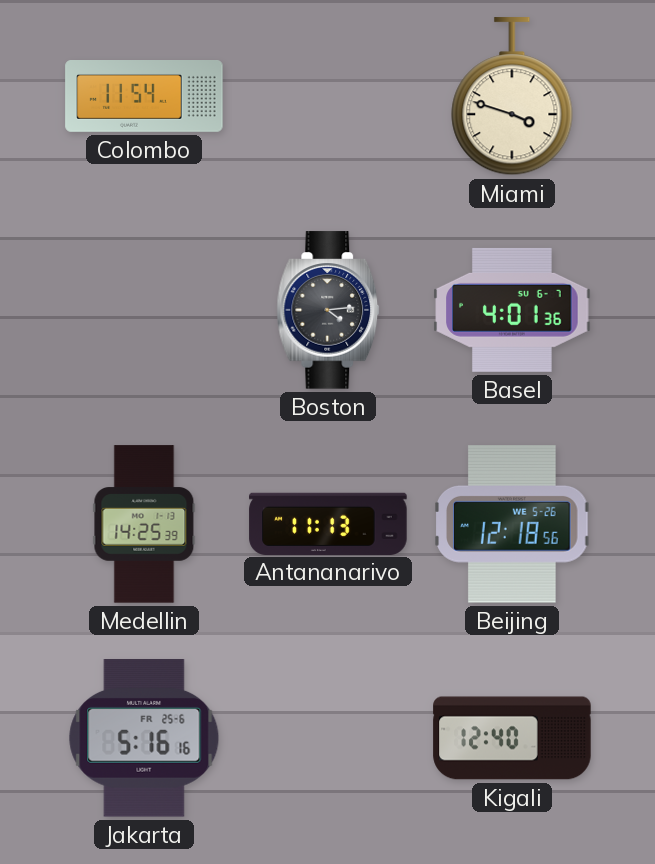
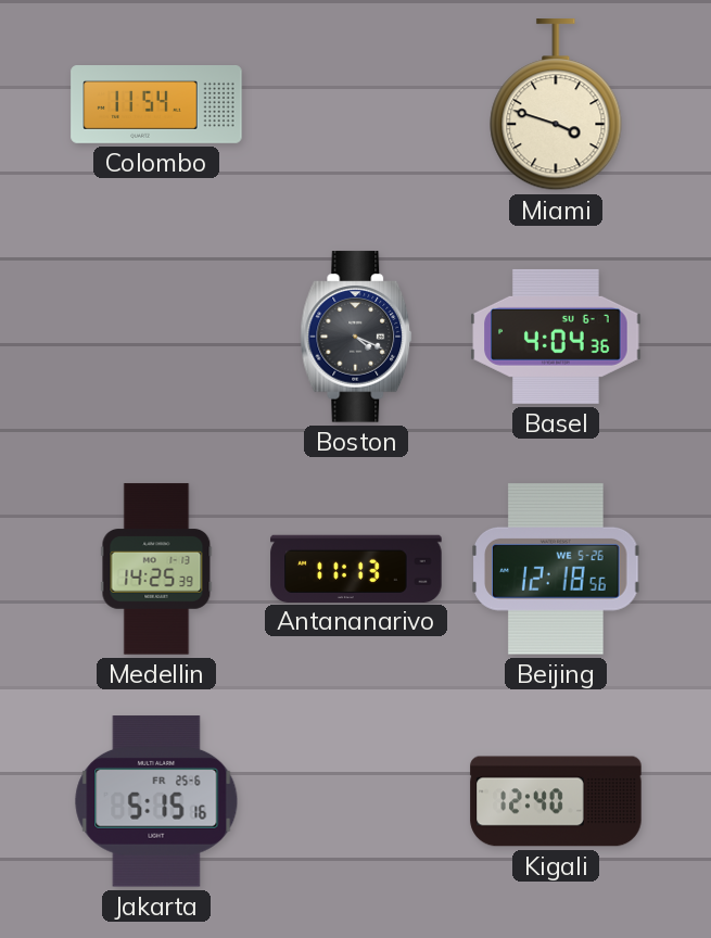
Boston: 4:14 -> 4:19 (356, 337)
Basel: 4:01 -> 4:04 (556, 337)
Jakarta: 5:16 -> 5:15 (156, 801)
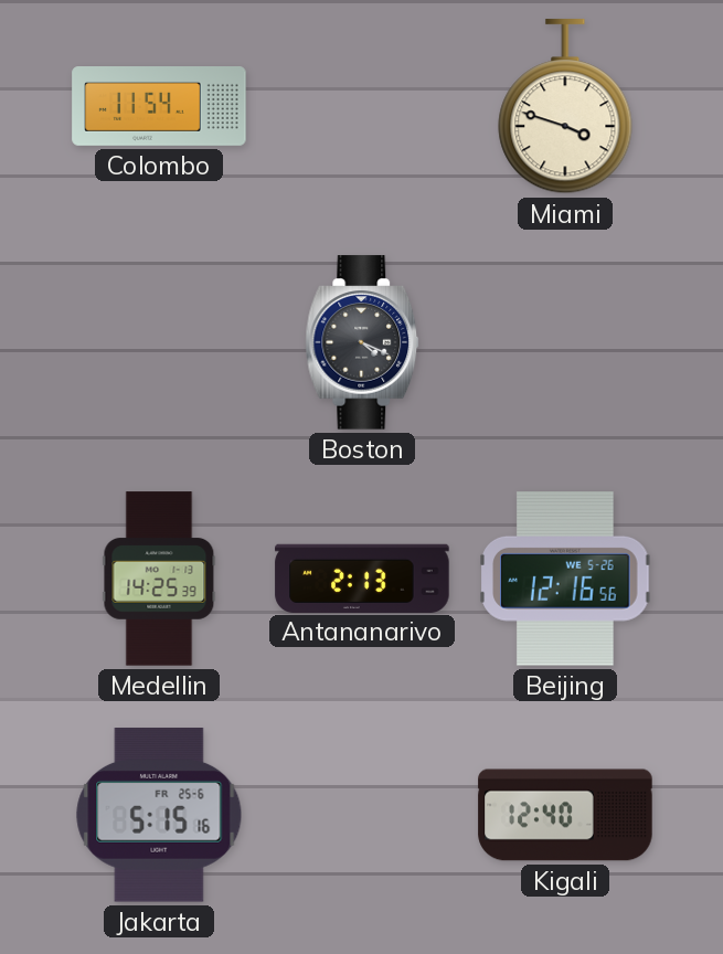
Basel: 4:04 -> none (556, 337)
Antananarivo: 11:13 -> 2:13 (362, 577)
Beijing: 12:18 -> 12:16 (565, 579)
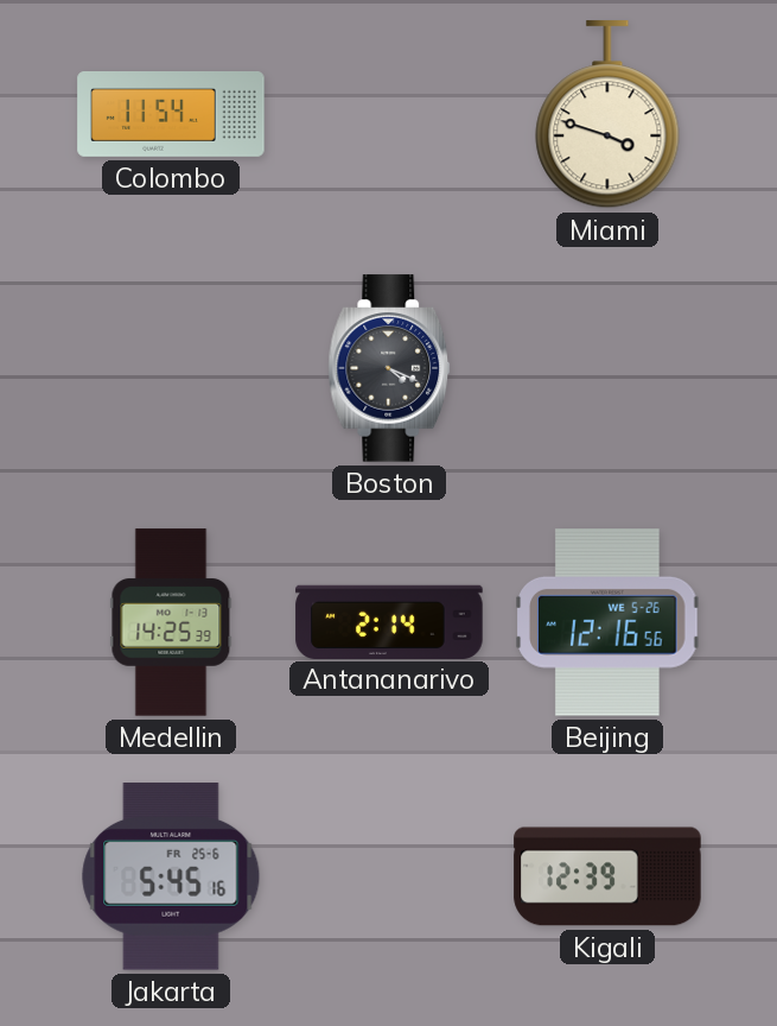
Antananarivo: 2:13 -> 2:14 (389, 621)
Jakarta: 5:15 -> 5:45 (171, 876)
Kigali: 12:40 -> 12:39 (607, 876)
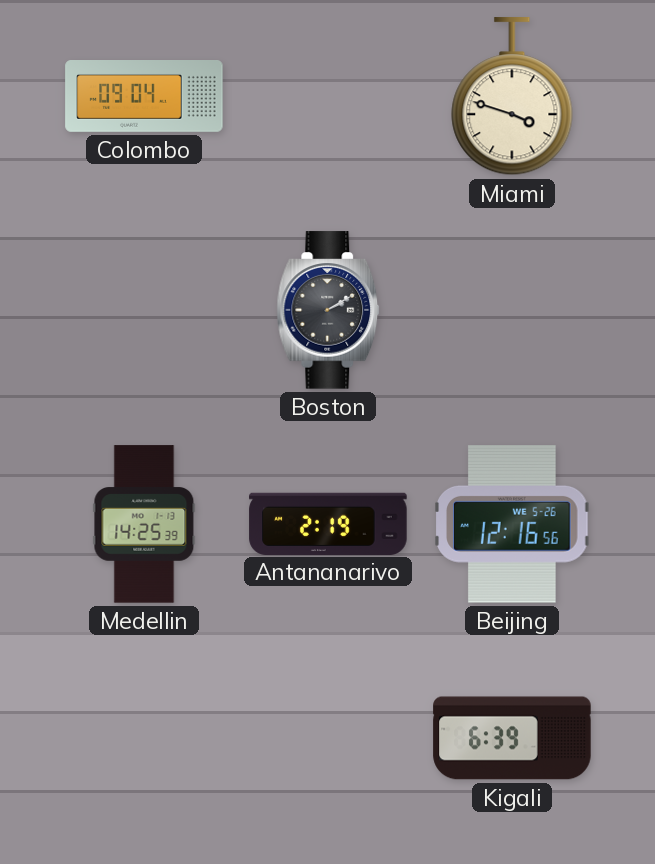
Colombo: 11:54 -> 09:04 (144, 97)
Boston: 4:19 -> 2:10 (328, 310)
Antananarivo: 2:14 -> 2:19 (328, 523)
Jakarta: 5:45 -> none (171, 876)
Kigali: 12:39 -> 6:39 (512, 738)
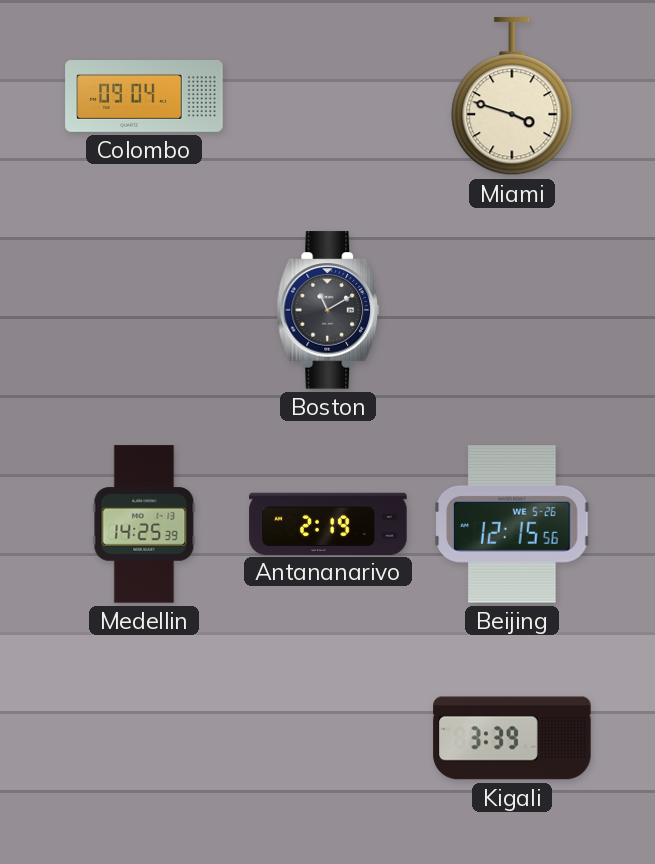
Boston: 2:10 -> 11:10 (328, 310)
Beijing: 12:16 -> 12:15 (512, 524)
Kigali: 6:39 -> 3:39 (512, 738)
